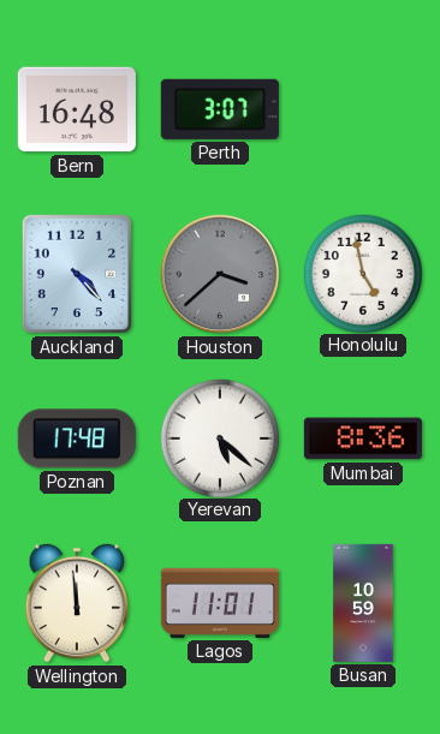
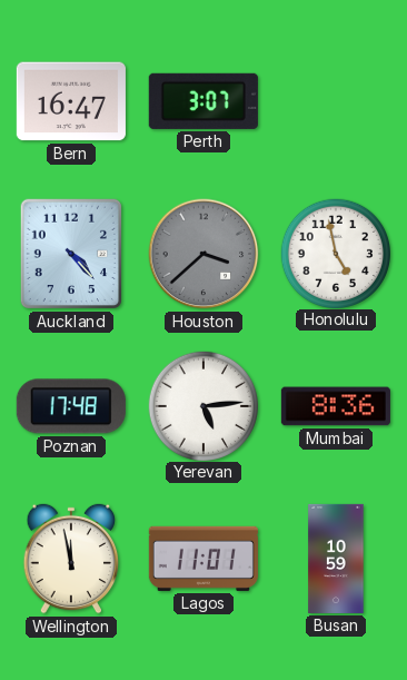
Bern: 16:48 -> 16:47 (71, 101)
Yerevan: 5:22 -> 5:14 (202, 405)
Wellington: 11:59 -> 11:58 (71, 559)
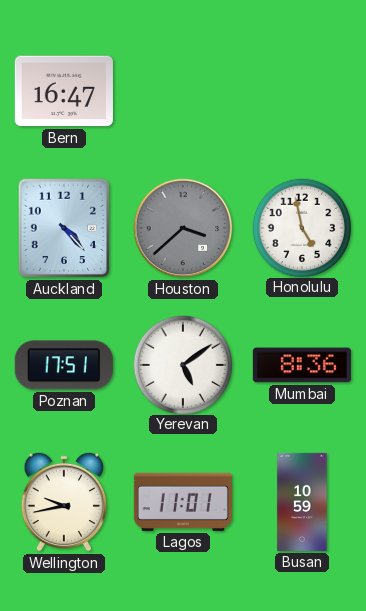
Perth: 3:07 -> none (203, 101)
Poznan: 17:48 -> 17:51 (64, 365)
Yerevan: 5:14 -> 5:09 (182, 364)
Wellington: 11:58 -> 9:43 (64, 502)
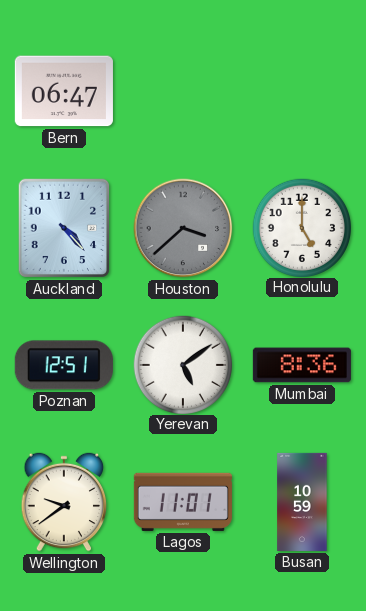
Bern: 16:47 -> 06:47 (64, 91)
Honolulu: 4:58 -> 5:00 (301, 227)
Poznan: 17:51 -> 12:51 (64, 365)
Wellington: 9:43 -> 9:39 (64, 502)
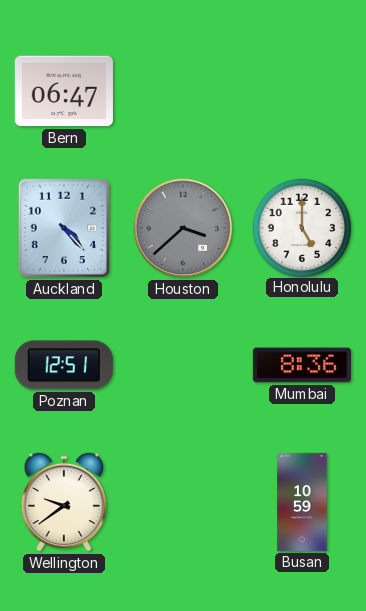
Yerevan: 5:09 -> none (182, 364)
Lagos: 11:01 -> none (183, 502)
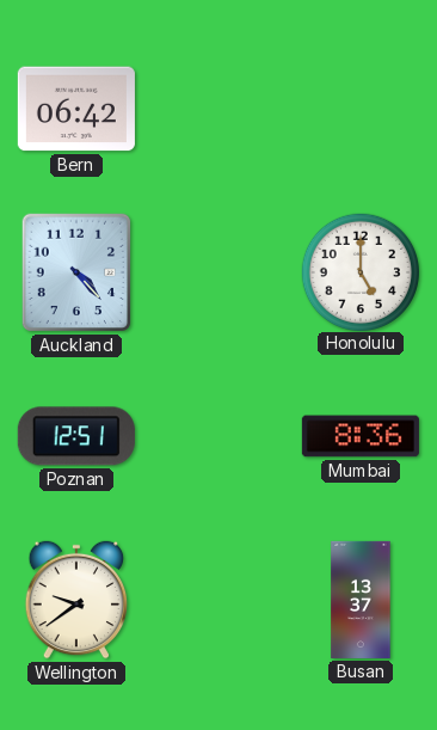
Bern: 06:47 -> 06:42 (76, 109)
Houston: 3:38 -> none (183, 228)
Busan: 10:59 -> 13:37 (361, 600)
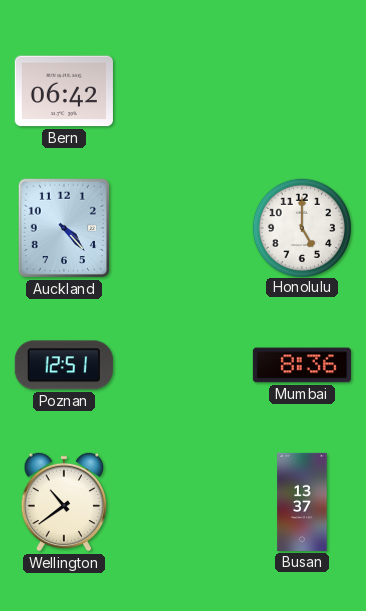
Wellington: 9:39 -> 10:39 (64, 502)
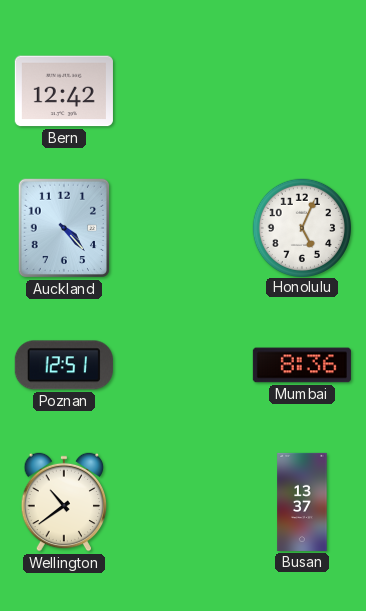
Bern: 06:42 -> 12:42 (64, 91)
Honolulu: 5:00 -> 5:04 (301, 227)
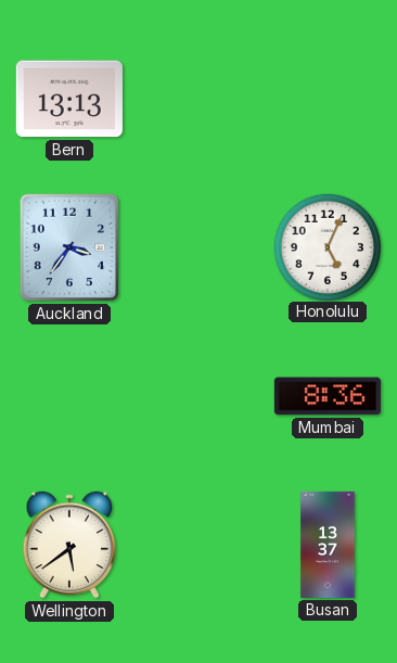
Bern: 12:42 -> 13:13 (69, 99)
Auckland: 4:23 -> 3:36 (68, 247)
Poznan: 12:51 -> none (64, 365)
Wellington: 10:39 -> 5:39 (69, 545)
